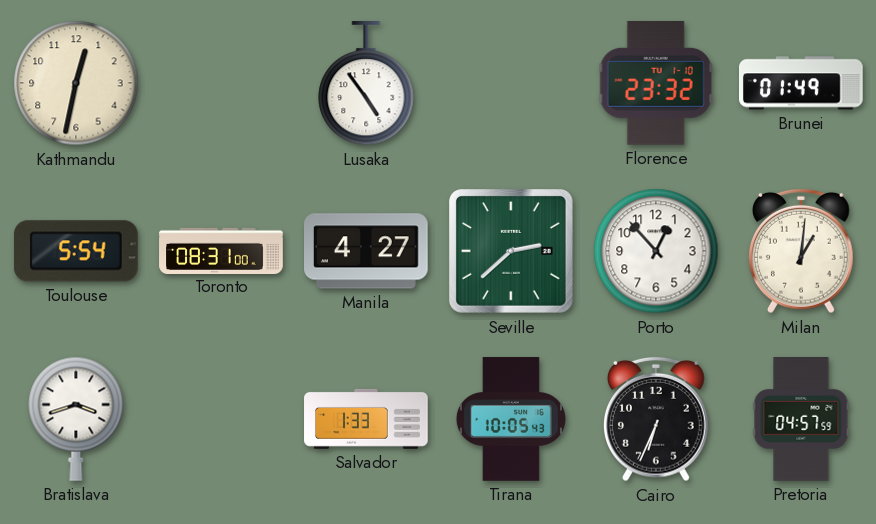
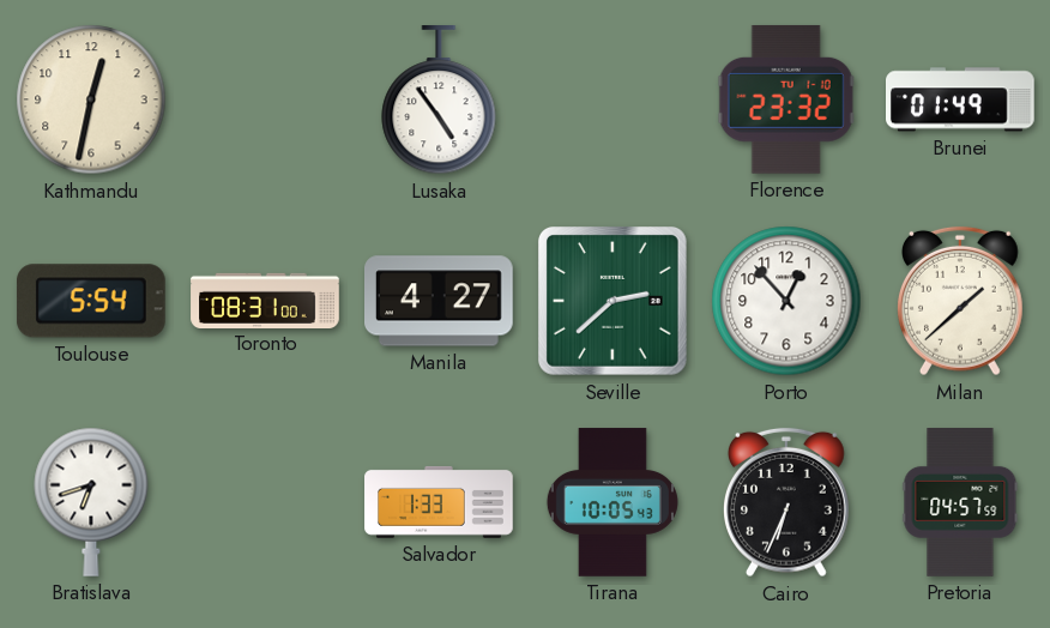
Milan: 1:01 -> 1:38 (961, 301)
Bratislava: 3:42 -> 6:42 (91, 502)
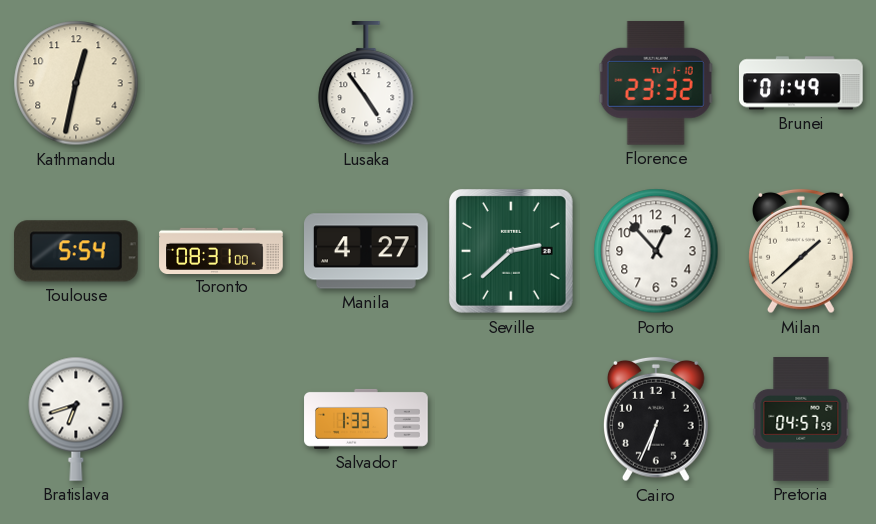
Tirana: 10:05 -> none (612, 502)
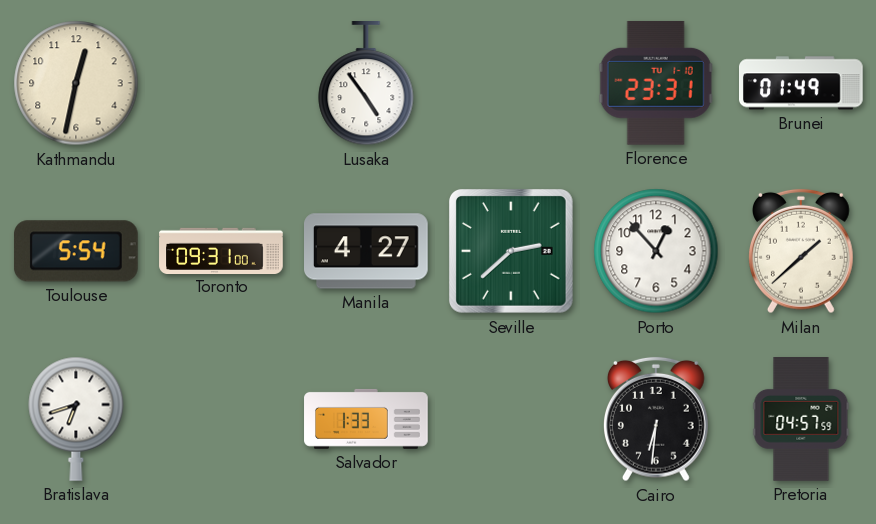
Florence: 23:32 -> 23:31 (656, 83)
Toronto: 08:31 -> 09:31 (221, 250)
Cairo: 6:34 -> 6:31 (657, 419)
